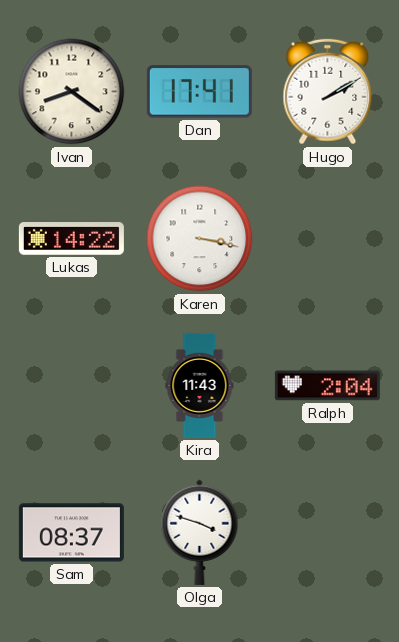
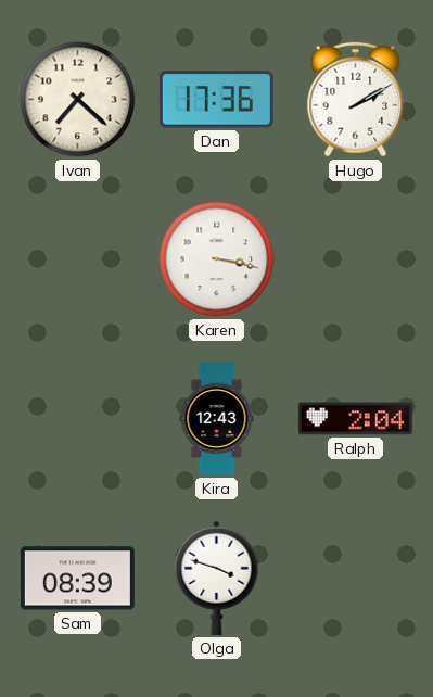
Ivan: 8:21 -> 7:22 (78, 100)
Dan: 17:41 -> 17:36 (216, 100)
Lukas: 14:22 -> none (71, 239)
Kira: 11:43 -> 12:43 (217, 418)
Sam: 08:37 -> 08:39 (77, 579)
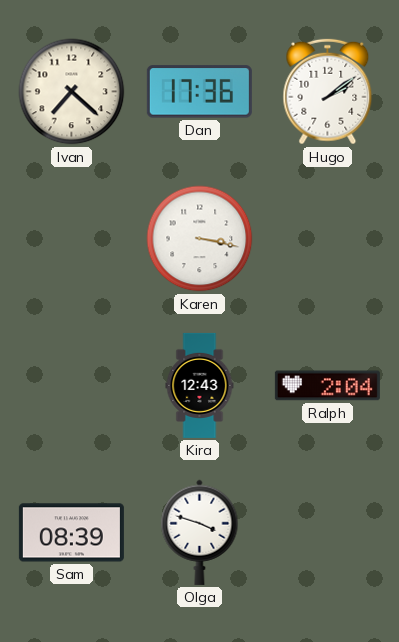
Hugo: 2:10 -> 2:09 (328, 92)
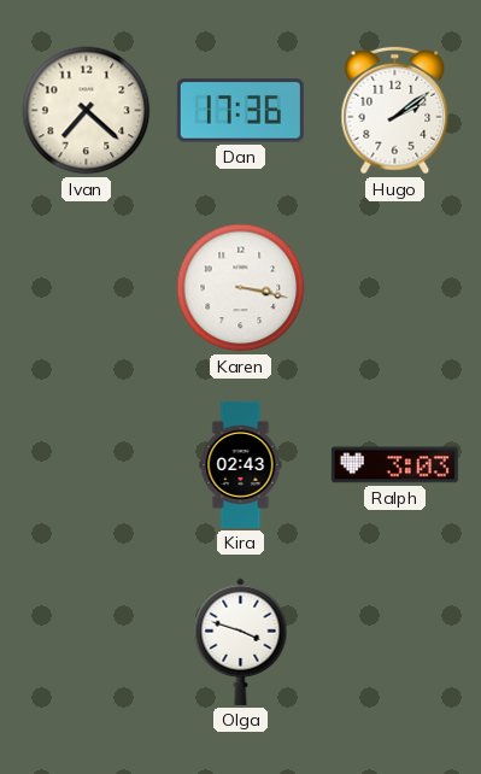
Kira: 12:43 -> 02:43 (241, 464)
Ralph: 2:04 -> 3:03 (394, 465)
Sam: 08:39 -> none (71, 533)
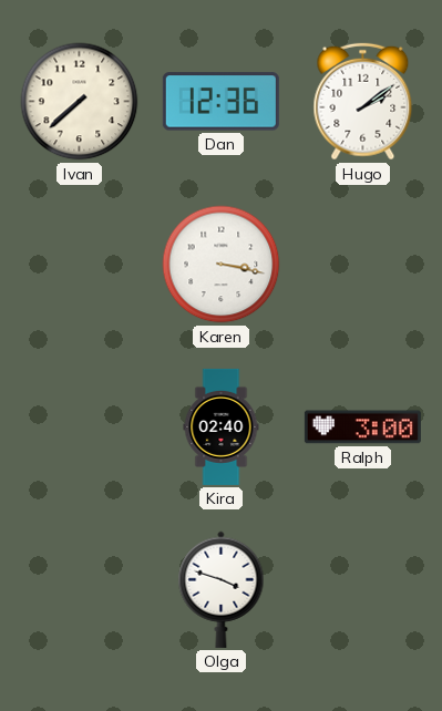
Ivan: 7:22 -> 7:38 (80, 102)
Dan: 17:36 -> 12:36 (220, 102)
Kira: 02:43 -> 02:40 (222, 426)
Ralph: 3:03 -> 3:00 (362, 427)
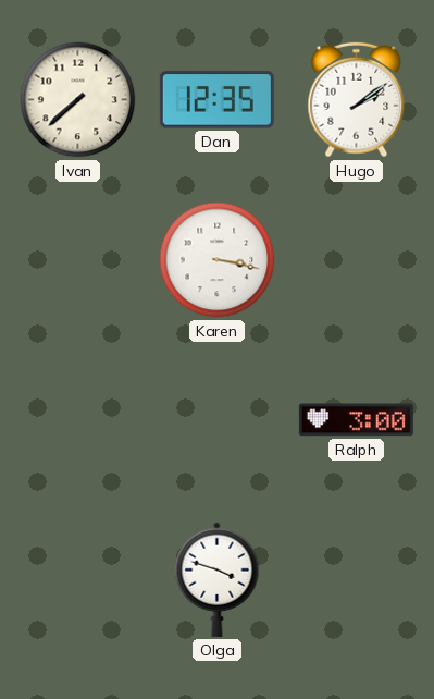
Dan: 12:36 -> 12:35 (216, 100)
Kira: 02:40 -> none (222, 426)
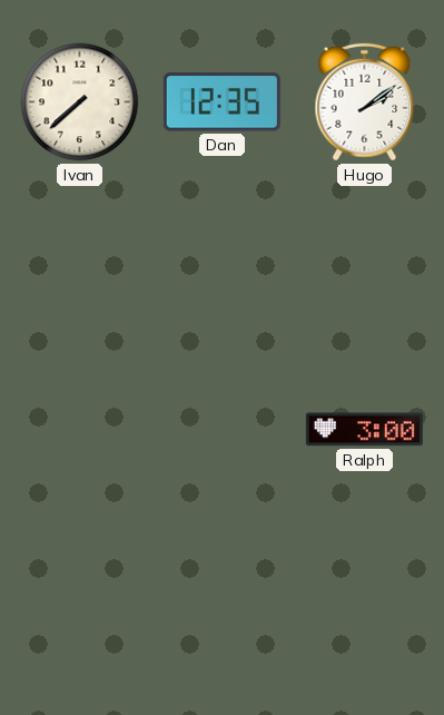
Karen: 3:17 -> none (218, 260)
Olga: 3:48 -> none (218, 579)
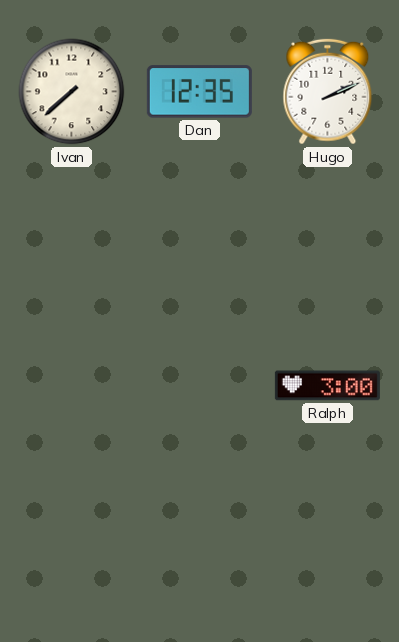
Hugo: 2:09 -> 2:11 (328, 92)
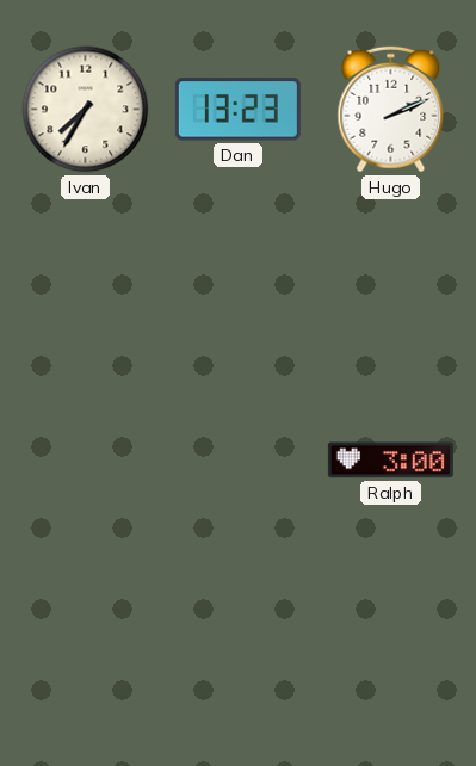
Ivan: 7:38 -> 7:35 (86, 110)
Dan: 12:35 -> 13:23 (237, 110)
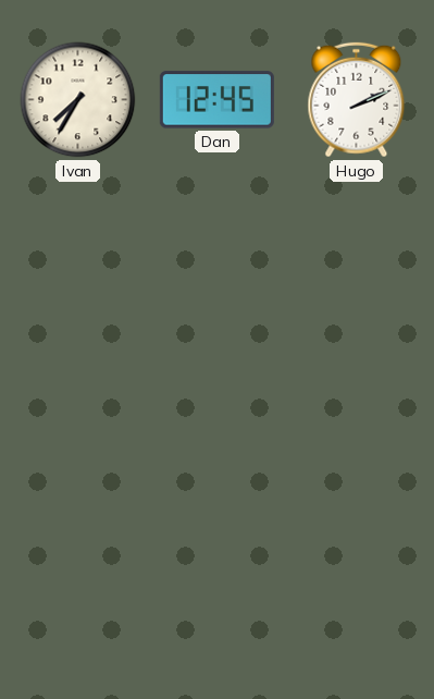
Dan: 13:23 -> 12:45 (216, 100)
Ralph: 3:00 -> none (390, 461)
